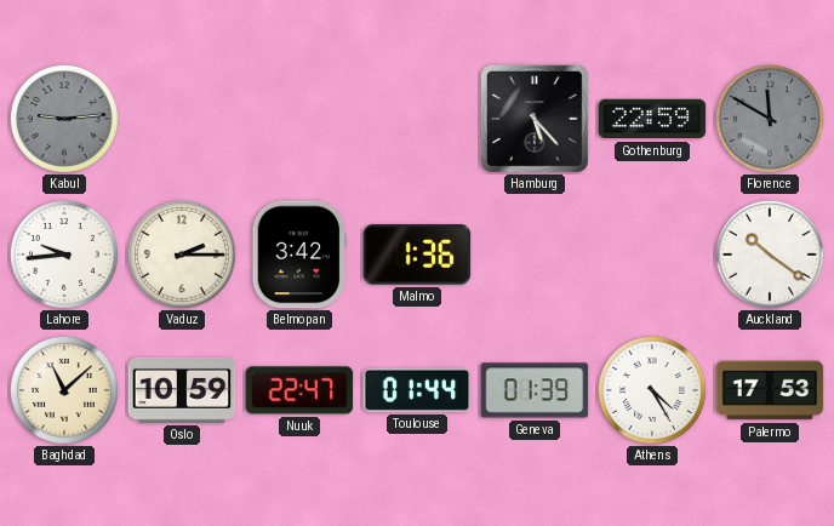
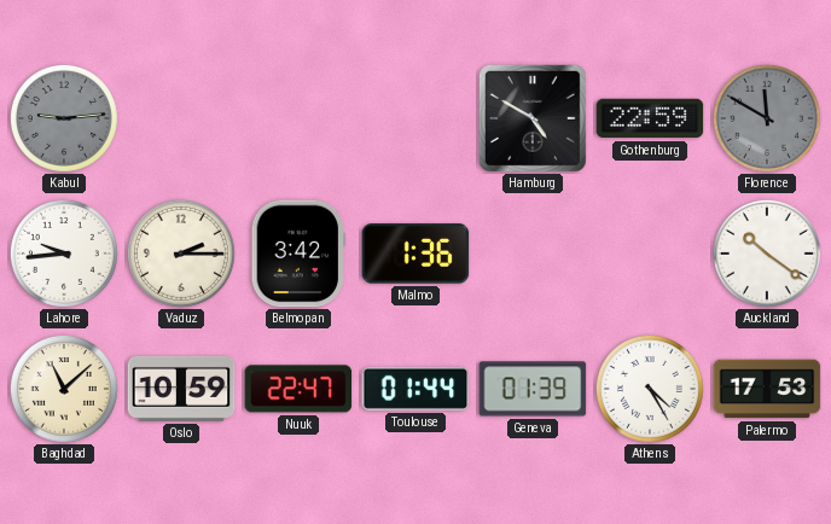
Hamburg: 5:23 -> 4:50 (533, 118)
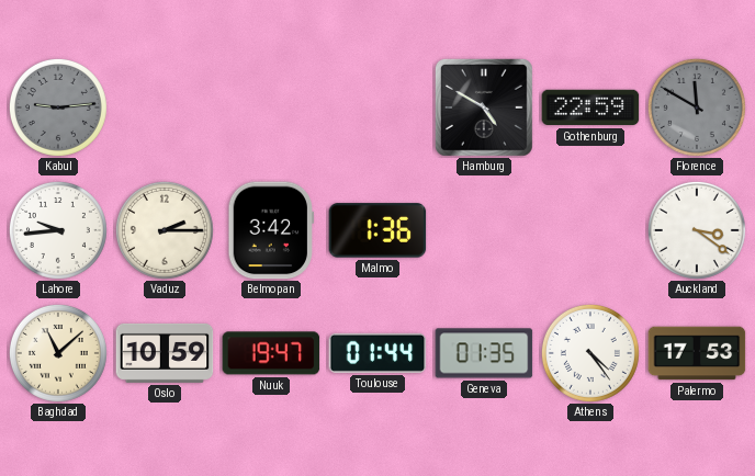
Auckland: 10:21 -> 3:21 (697, 230)
Nuuk: 22:47 -> 19:47 (271, 353)
Geneva: 01:39 -> 01:35 (484, 353)
Athens: 4:25 -> 4:24 (590, 353)
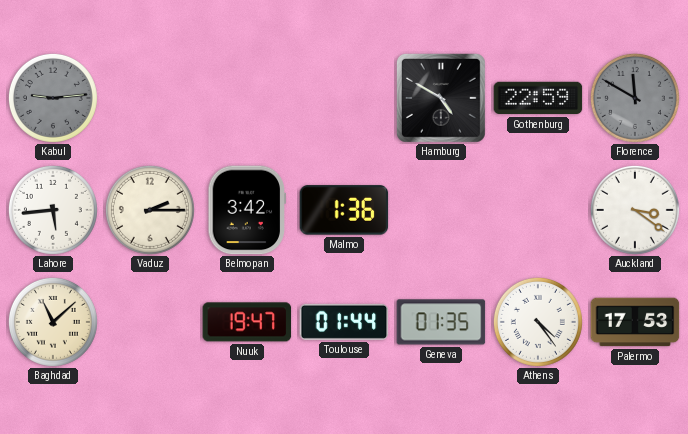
Lahore: 9:44 -> 5:44 (53, 210)
Oslo: 10:59 -> none (165, 353)
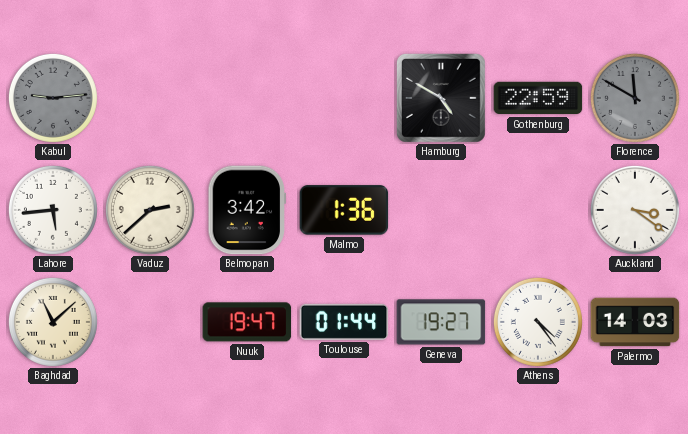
Vaduz: 2:15 -> 2:38 (150, 210)
Geneva: 01:35 -> 19:27 (441, 322)
Palermo: 17:53 -> 14:03 (635, 322)
